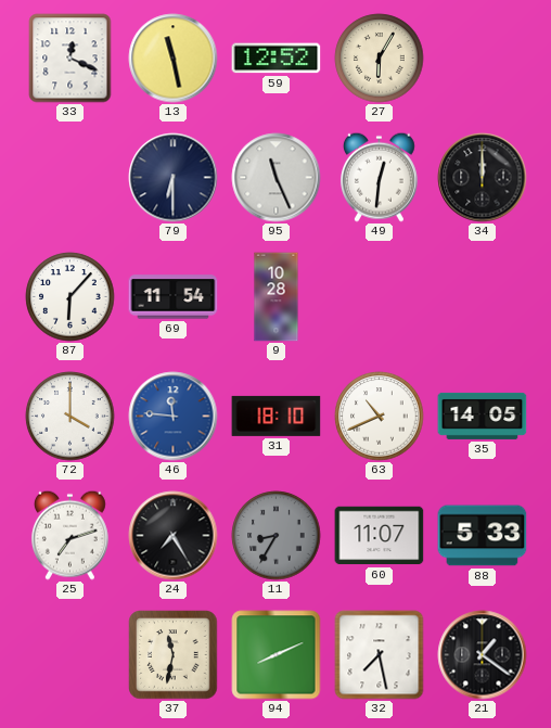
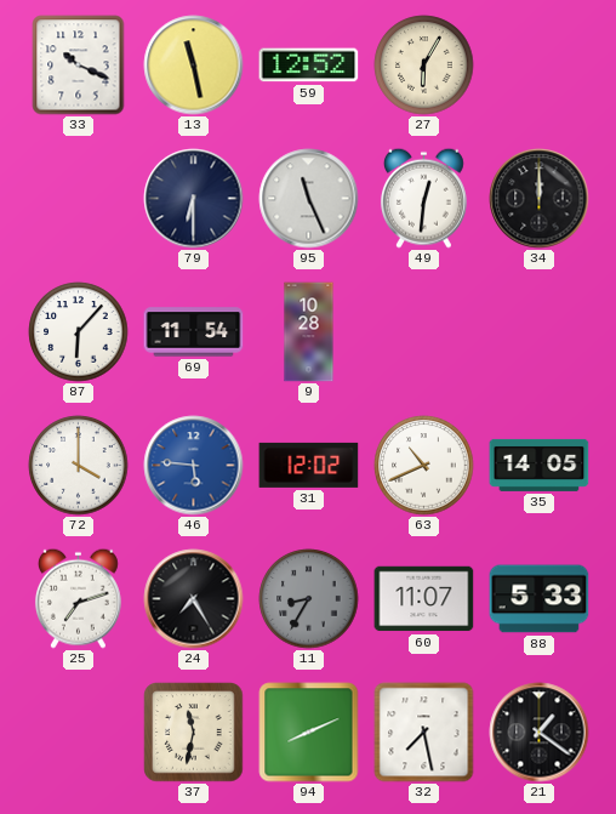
33: 12:19 -> 10:19 (79, 66)
46: 11:46 -> 5:46 (194, 466)
31: 18:10 -> 12:02 (309, 465)
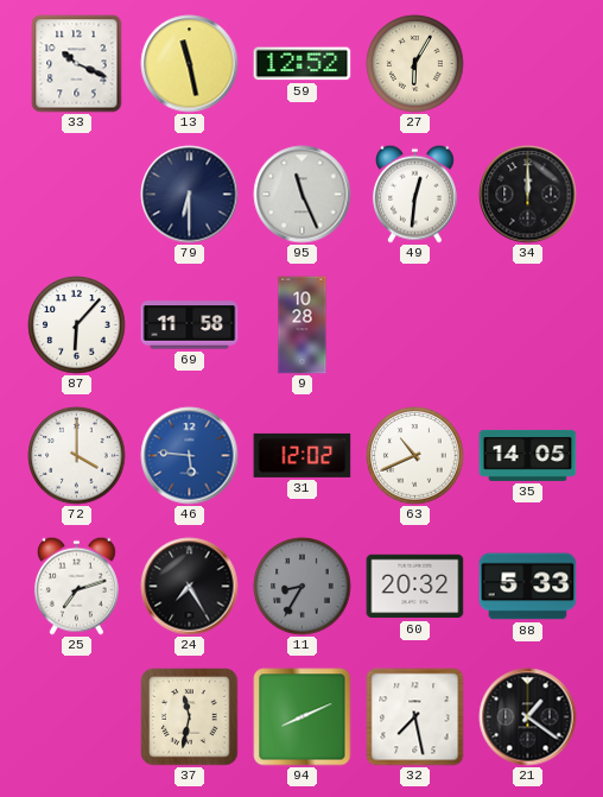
69: 11:54 -> 11:58 (190, 325)
60: 11:07 -> 20:32 (415, 587)
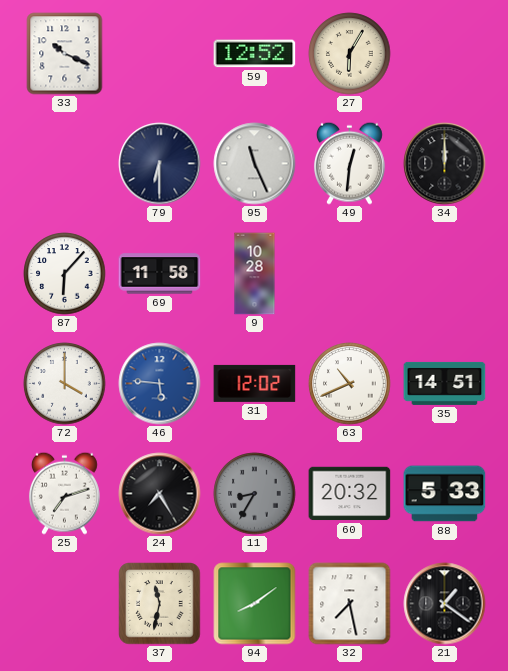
13: 11:28 -> none (190, 64)
35: 14:05 -> 14:51 (445, 383)
94: 8:11 -> 8:09 (255, 604)
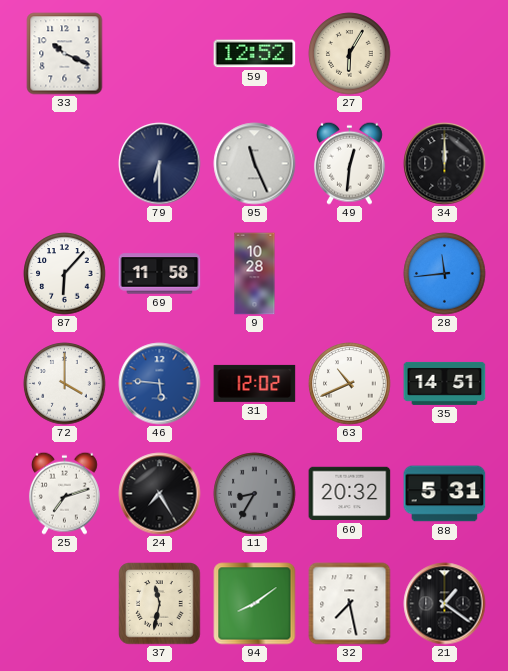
28: none -> 11:44 (445, 274)
88: 5:33 -> 5:31 (445, 494)
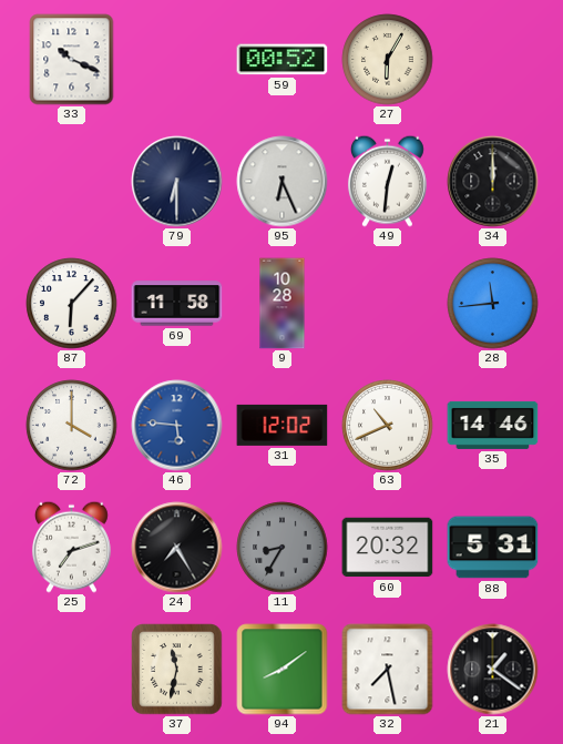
59: 12:52 -> 00:52 (283, 60)
95: 11:26 -> 6:26 (283, 182)
35: 14:51 -> 14:46 (493, 425)
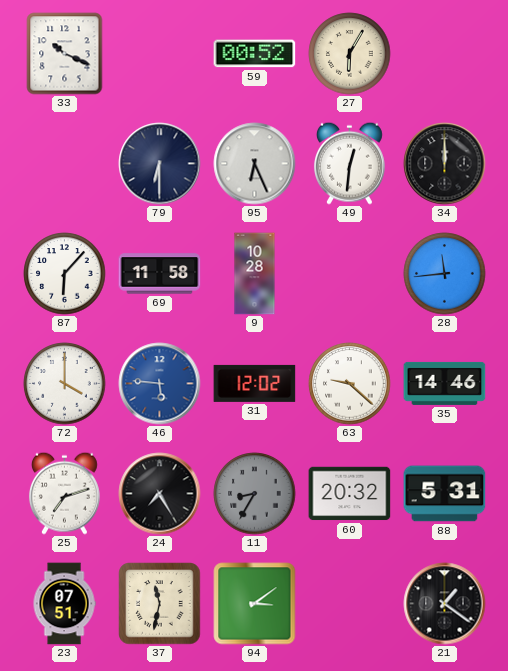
63: 10:41 -> 9:22 (350, 384)
23: none -> 07:51 (64, 604)
94: 8:09 -> 3:09 (255, 604)
32: 7:28 -> none (388, 670)
